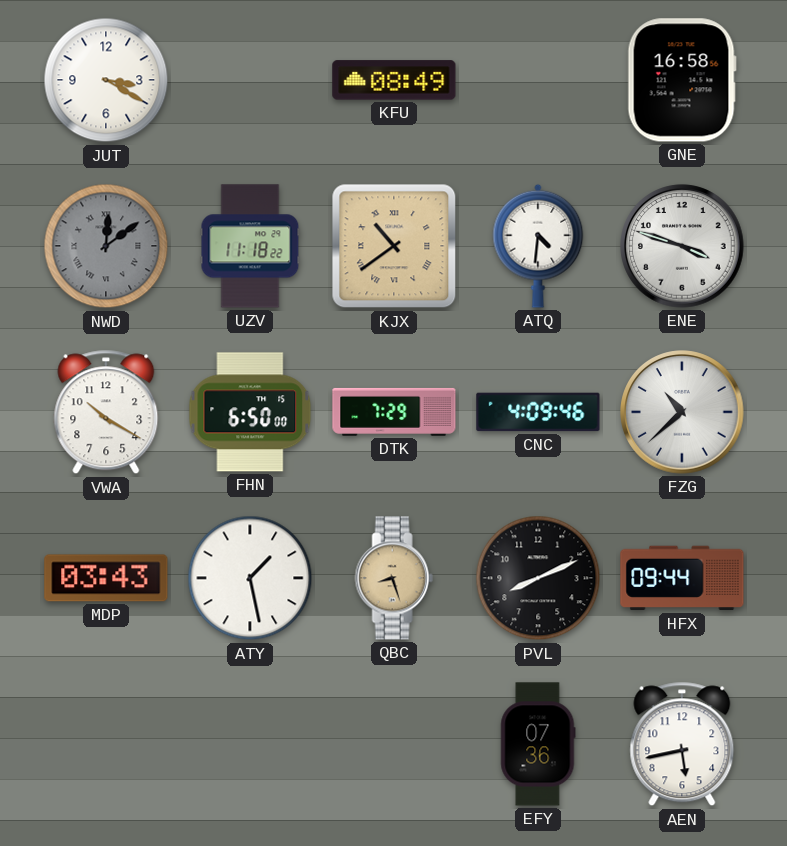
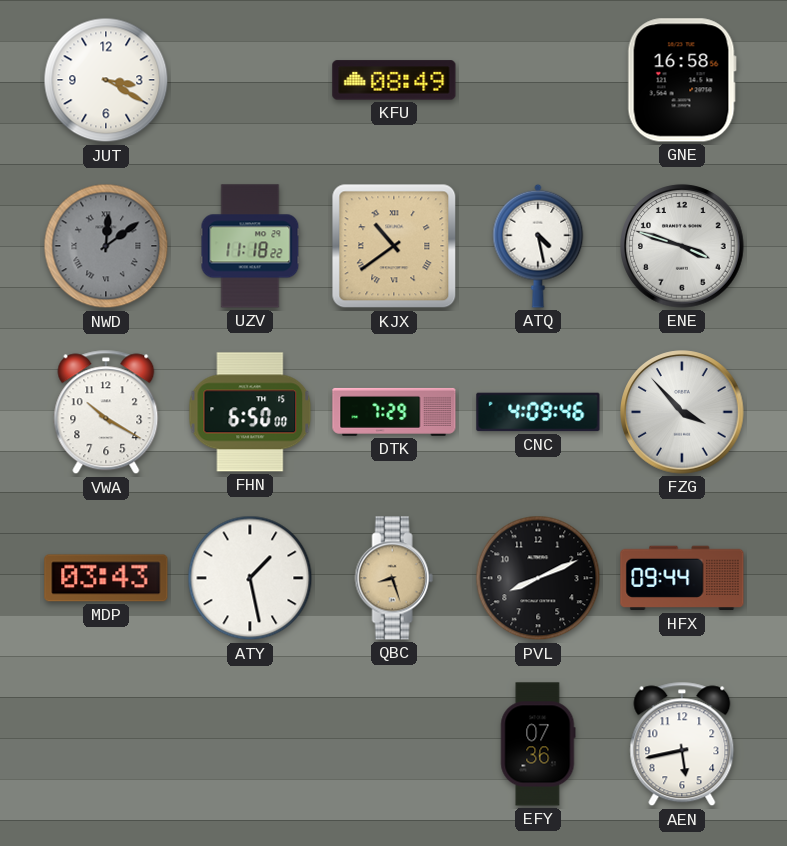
ATQ: 4:31 -> 4:28 (538, 246)
FZG: 10:38 -> 3:53 (682, 412)
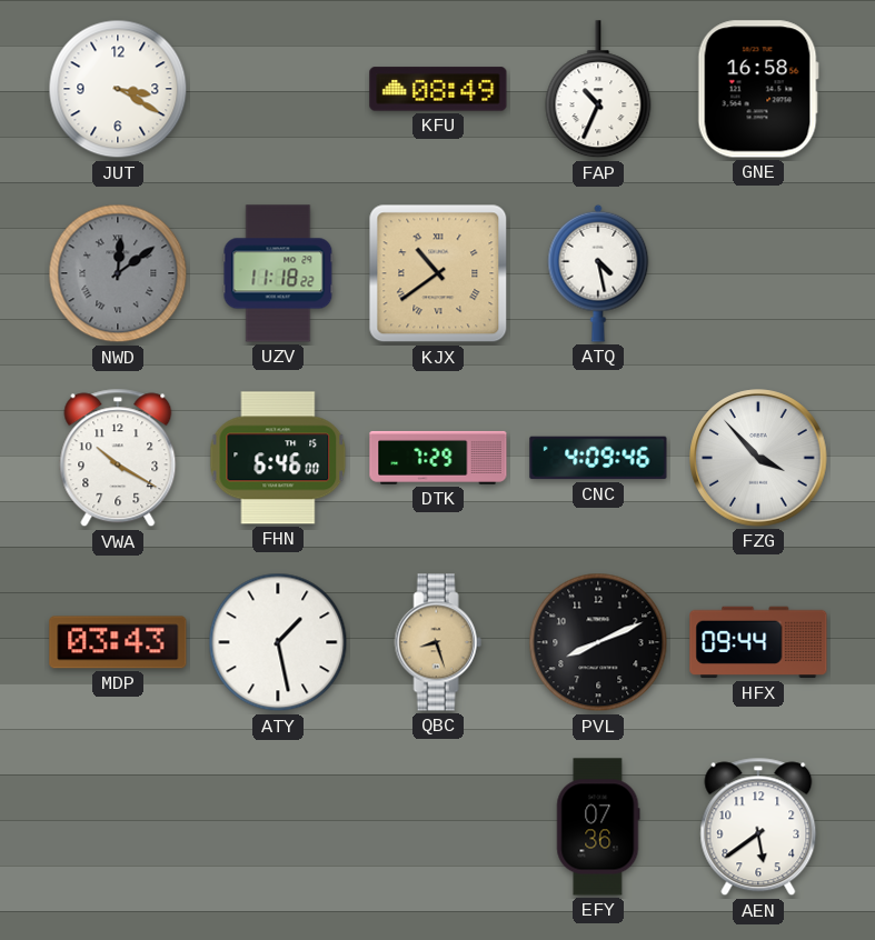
FAP: none -> 10:34 (598, 90)
ENE: 3:48 -> none (682, 246)
FHN: 6:50 -> 6:46 (278, 458)
AEN: 5:43 -> 5:39 (758, 827)
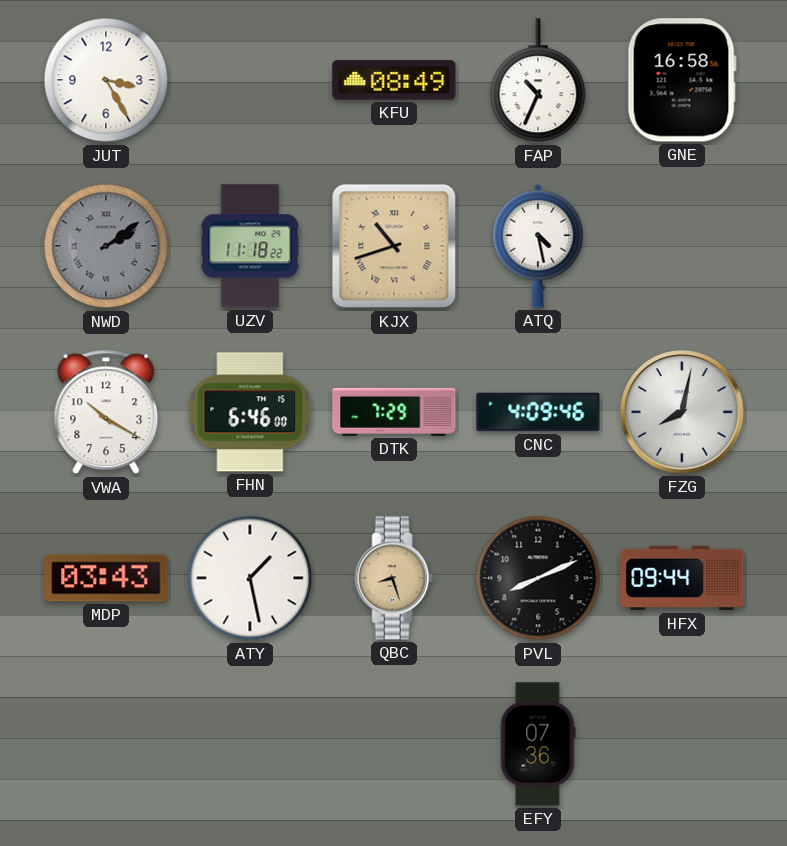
JUT: 3:20 -> 3:25 (106, 80)
NWD: 12:09 -> 2:09 (106, 246)
KJX: 10:39 -> 10:42 (394, 246)
FZG: 3:53 -> 8:02 (682, 412)
AEN: 5:39 -> none (758, 827)
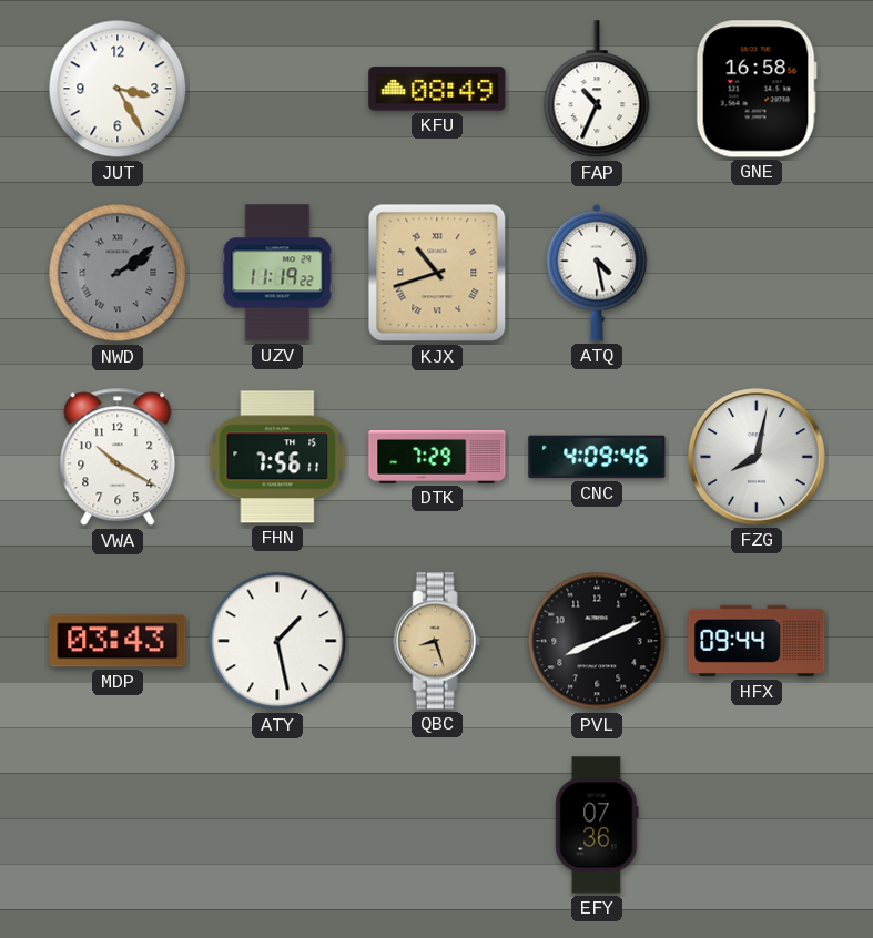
UZV: 11:18 -> 11:19 (277, 273)
FHN: 6:46 -> 7:56 (277, 457)
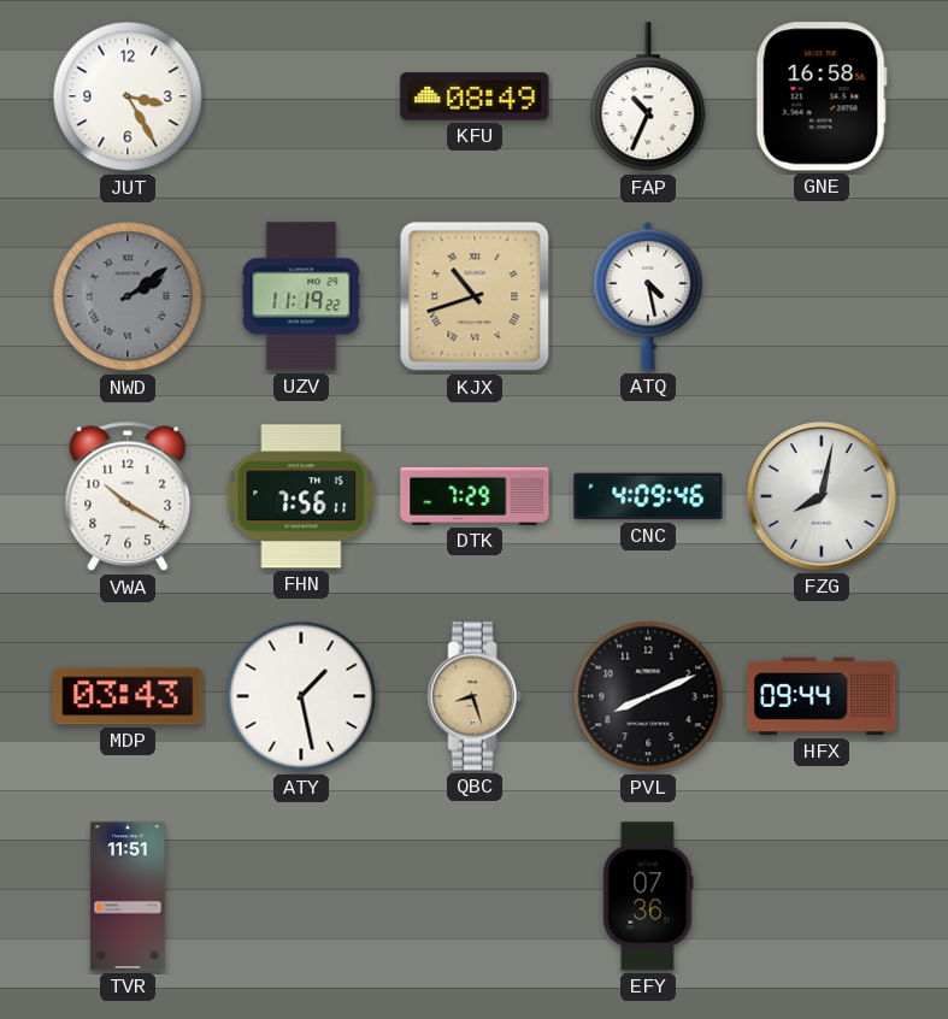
TVR: none -> 11:51 (128, 896)
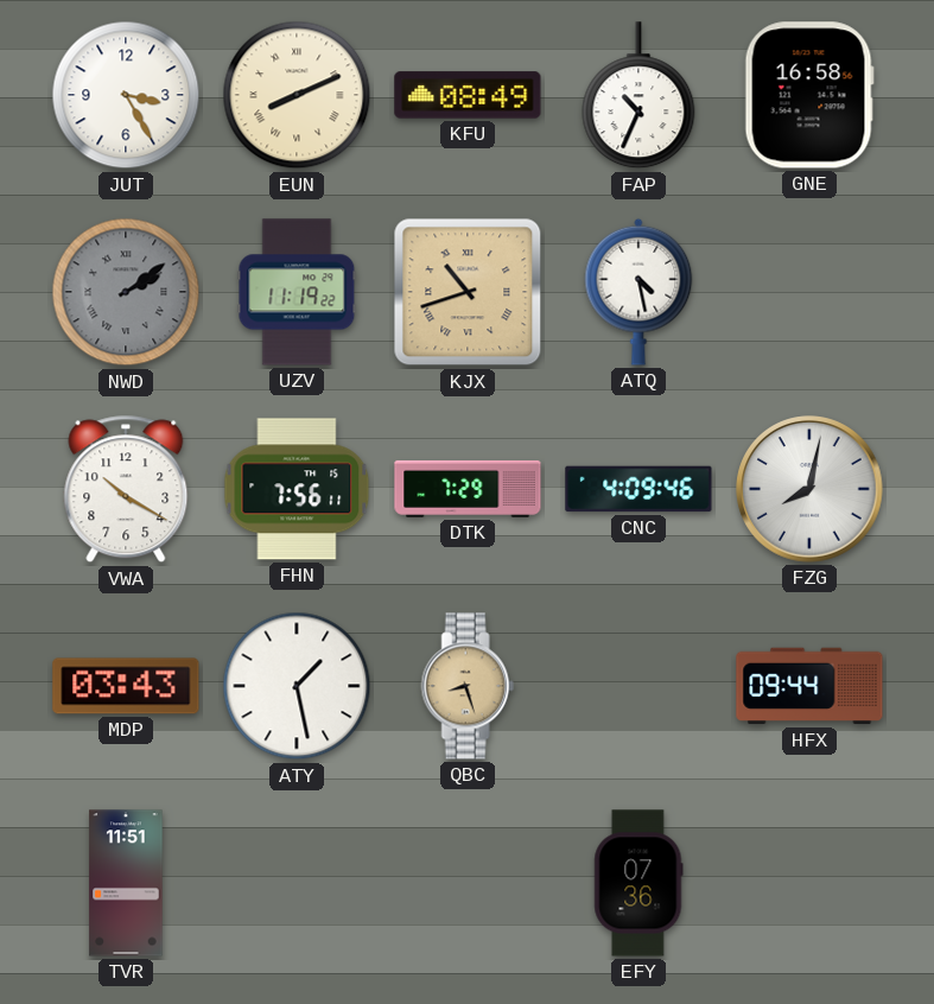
EUN: none -> 8:11 (297, 95)
PVL: 8:11 -> none (648, 696)
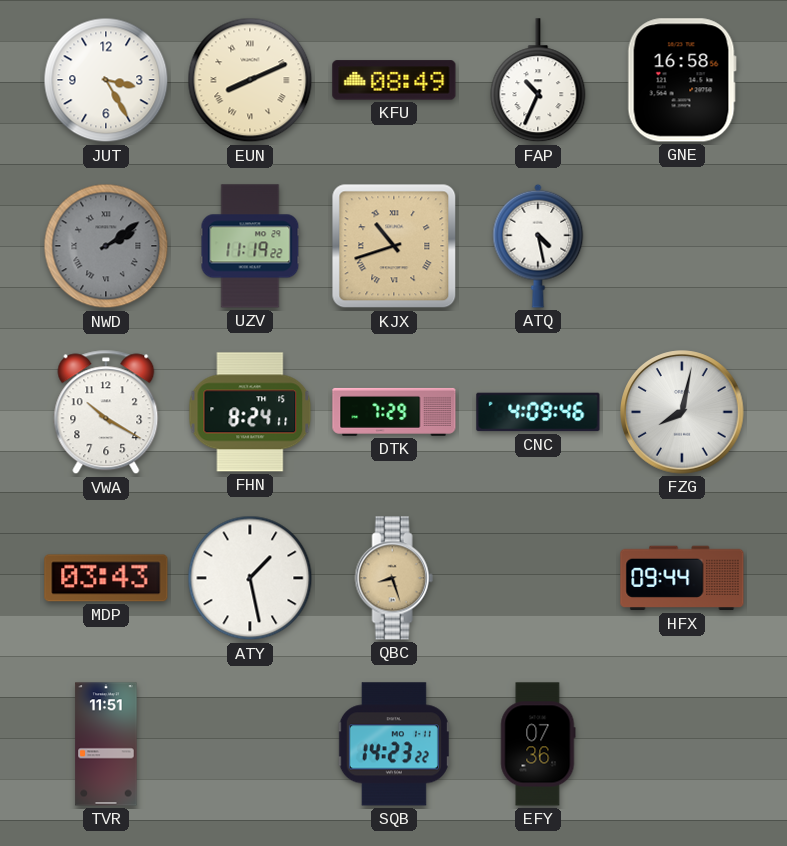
FHN: 7:56 -> 8:24 (250, 412)
SQB: none -> 14:23 (394, 744)
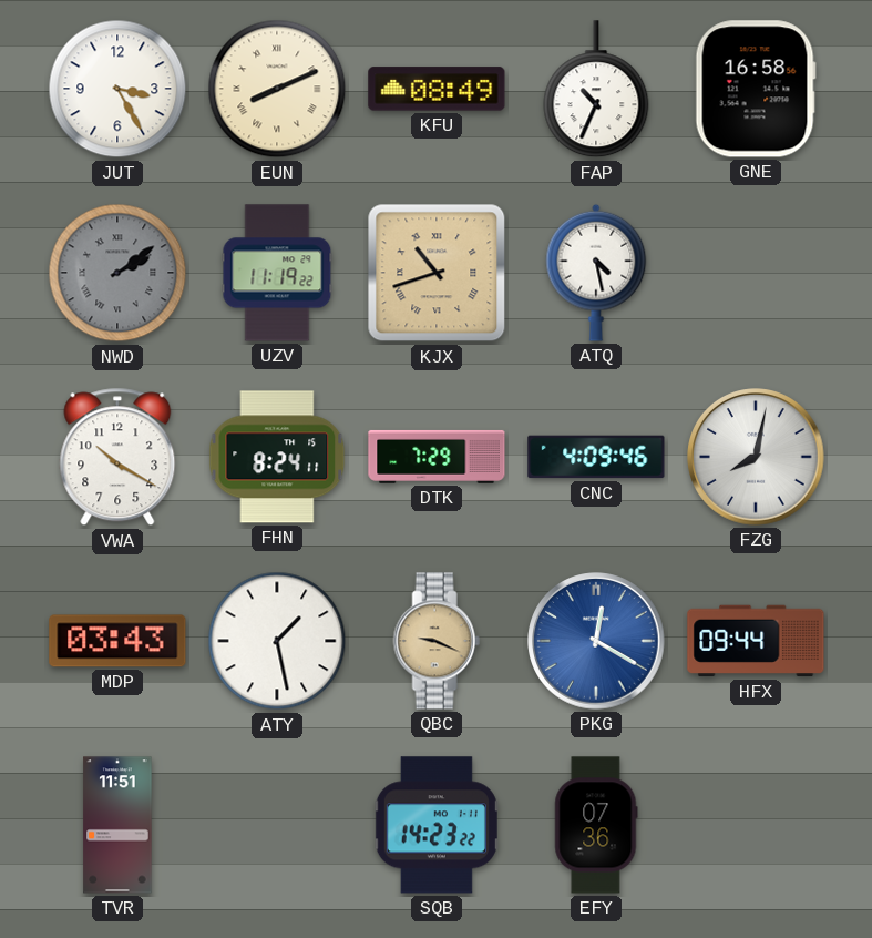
QBC: 8:27 -> 9:19 (437, 641)
PKG: none -> 12:20 (596, 641)
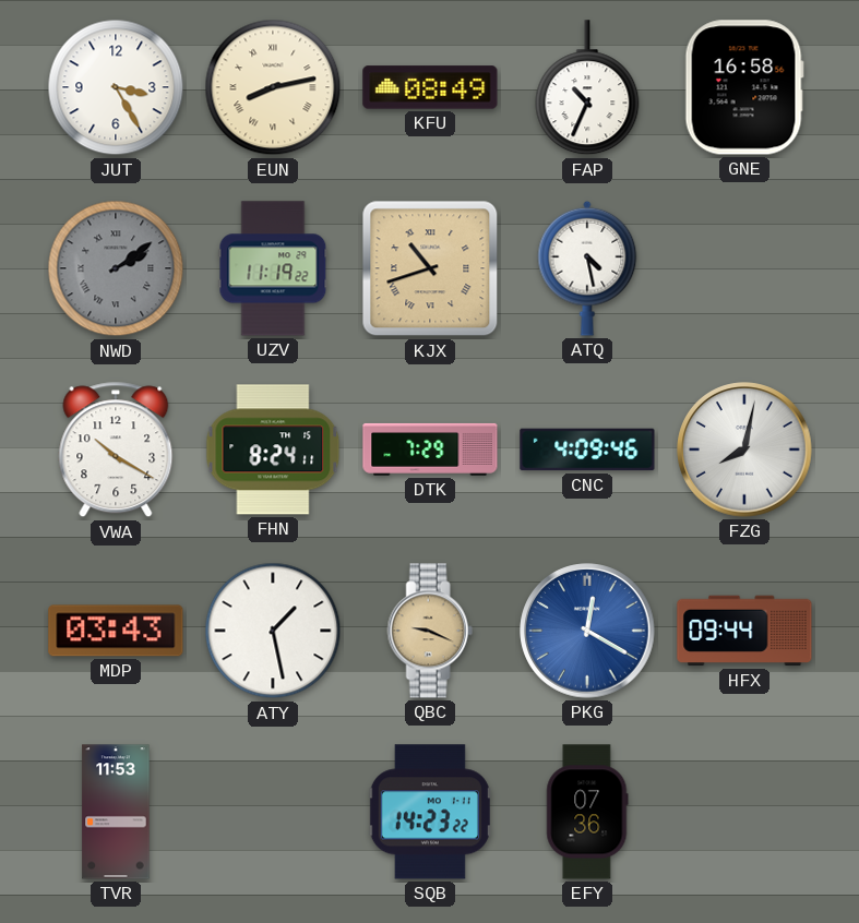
EUN: 8:11 -> 8:13 (273, 87)
TVR: 11:51 -> 11:53 (116, 812)
